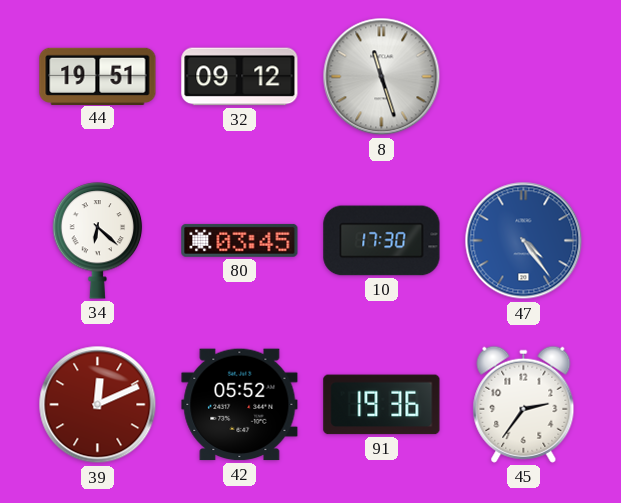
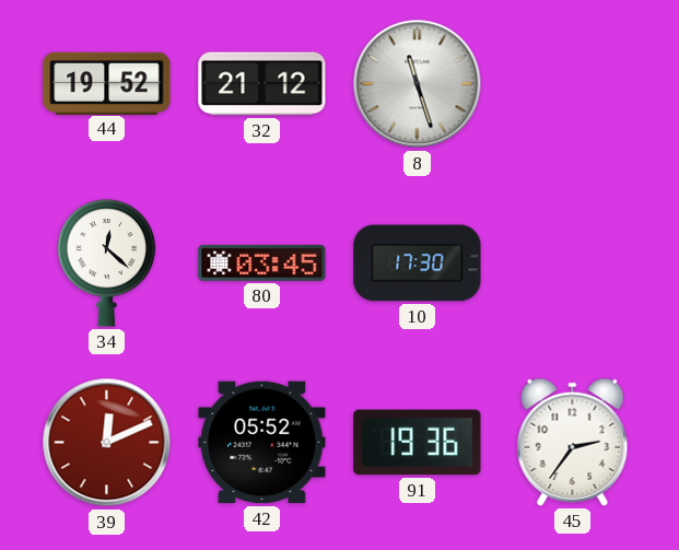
44: 19:51 -> 19:52 (107, 83)
32: 09:12 -> 21:12 (262, 84)
34: 6:22 -> 12:22 (107, 264)
47: 4:24 -> none (524, 241)
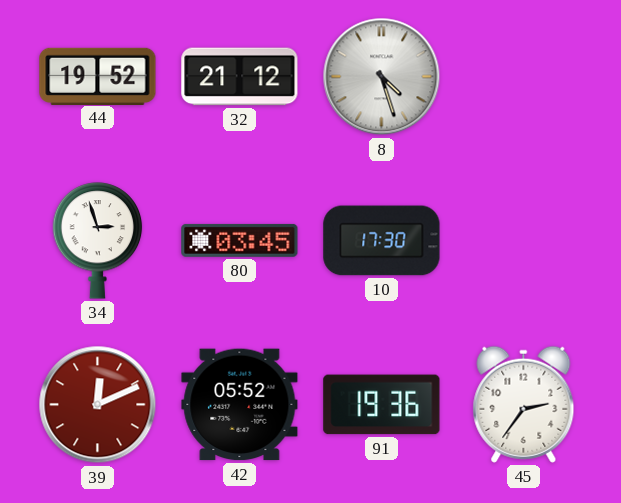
8: 11:27 -> 4:27 (382, 77)
34: 12:22 -> 2:57 (98, 241)
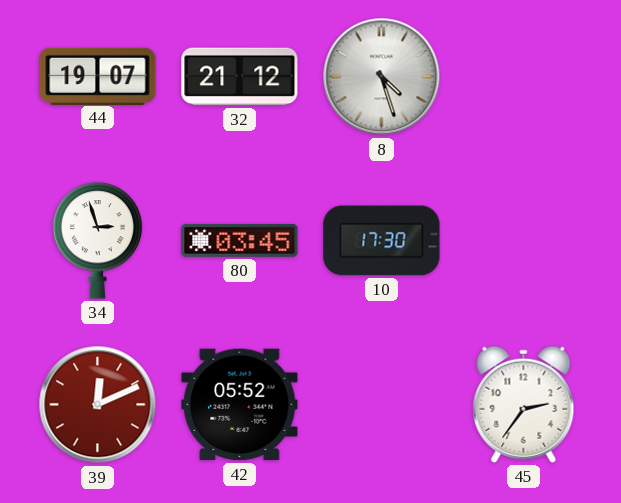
44: 19:52 -> 19:07 (98, 76)
91: 19:36 -> none (382, 405)
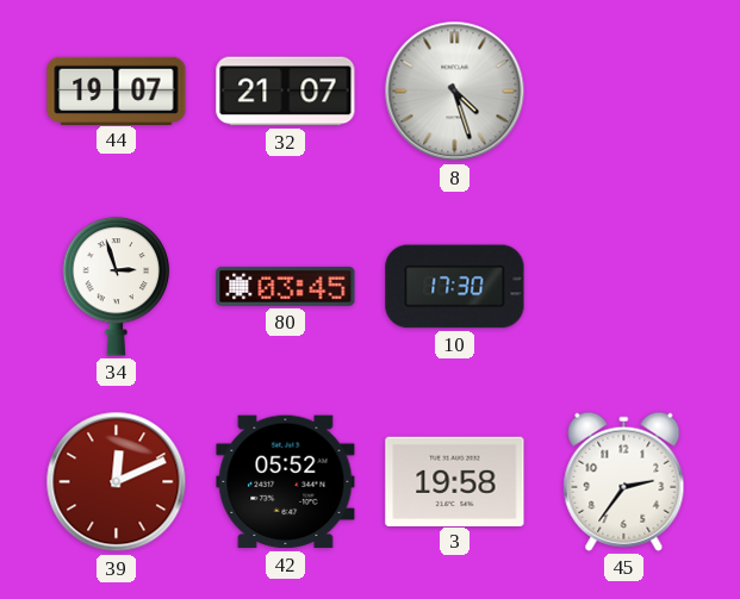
32: 21:12 -> 21:07 (286, 92)
3: none -> 19:58 (455, 481)
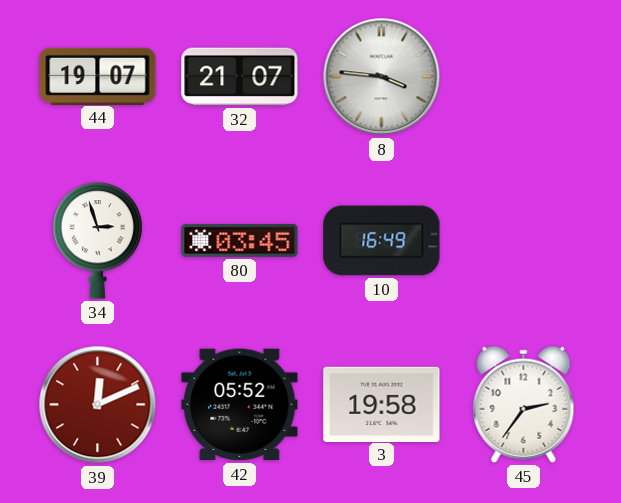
8: 4:27 -> 3:46 (382, 77)
10: 17:30 -> 16:49 (382, 241)
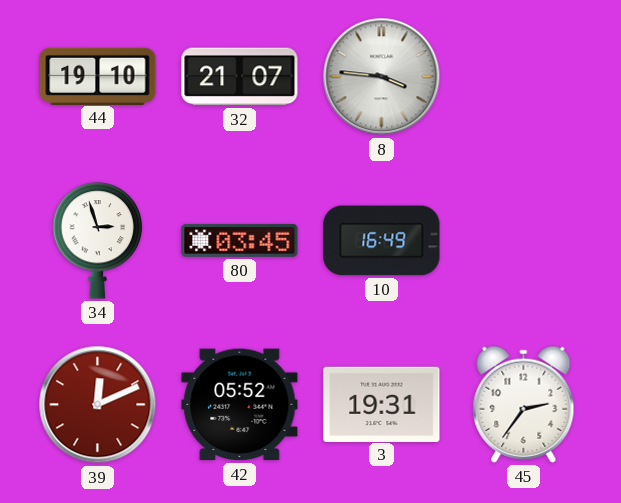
44: 19:07 -> 19:10 (98, 76)
3: 19:58 -> 19:31 (382, 404)
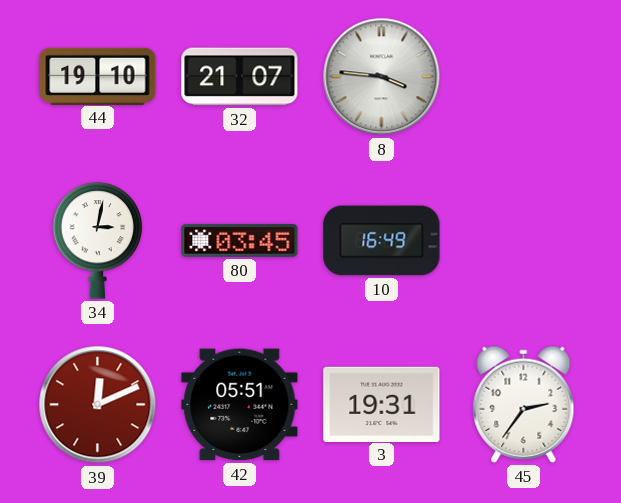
34: 2:57 -> 3:02 (98, 241)
42: 05:52 -> 05:51 (240, 405)
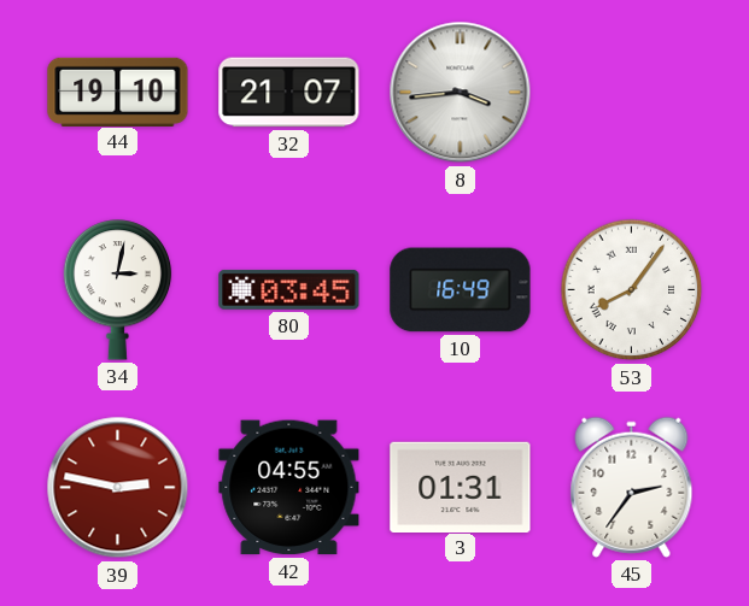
8: 3:46 -> 3:44 (461, 93)
53: none -> 8:06 (632, 290)
39: 12:11 -> 2:47 (118, 488)
42: 05:51 -> 04:55 (289, 488)
3: 19:31 -> 01:31 (461, 487)
